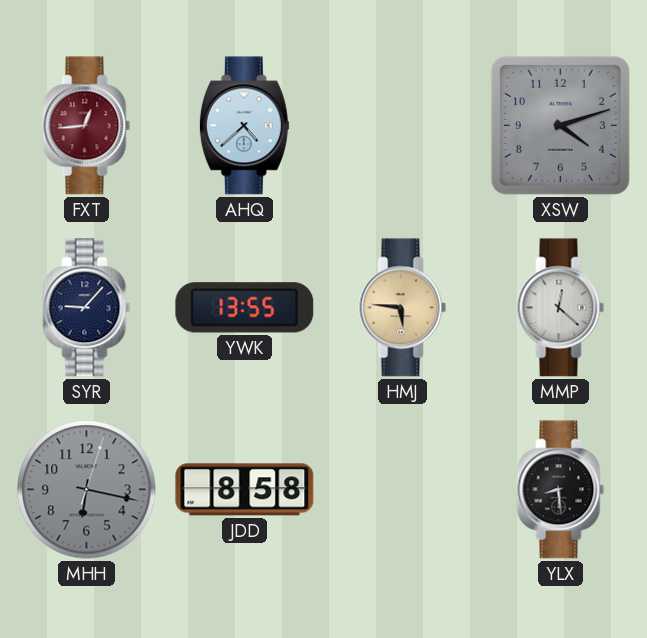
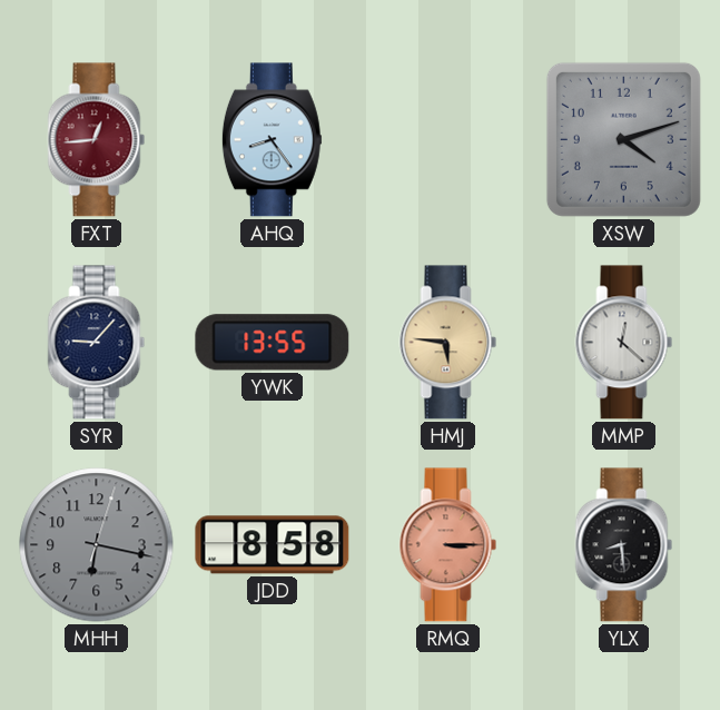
AHQ: 4:38 -> 8:24 (272, 140)
RMQ: none -> 3:15 (448, 545)
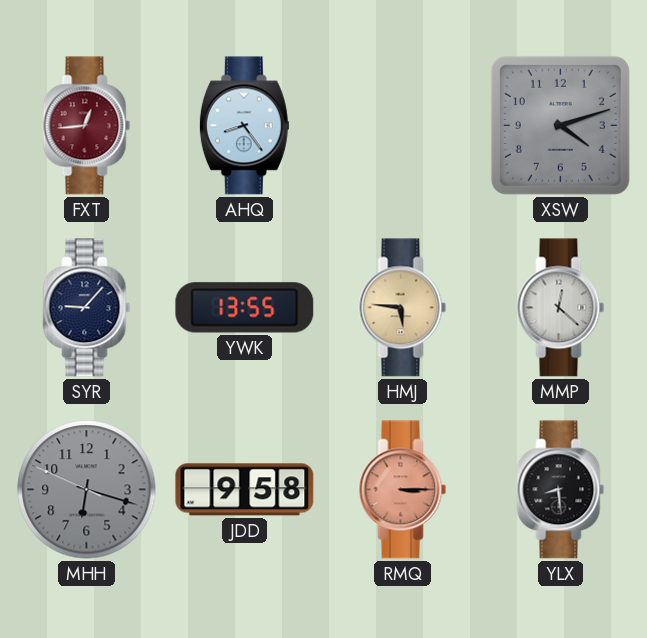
MHH: 6:17:03 -> 6:17:49 (87, 490)
JDD: 8:58 -> 9:58 (245, 490)
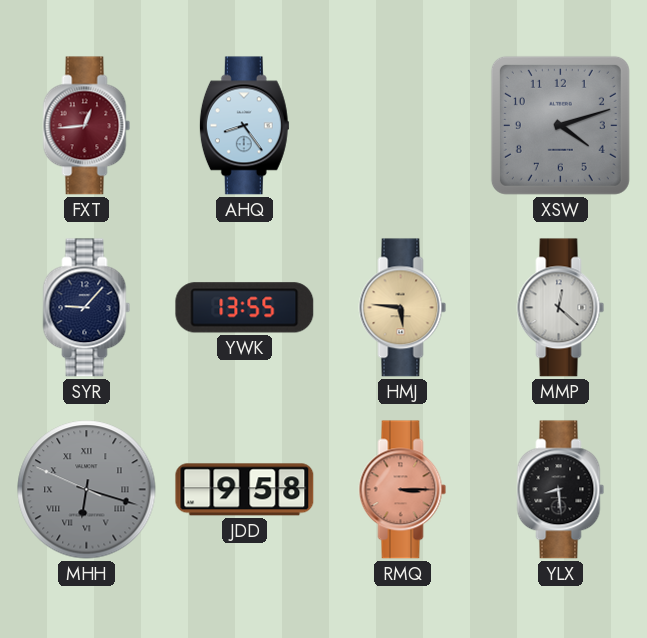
MHH numerals: Arabic -> Roman (87, 490)
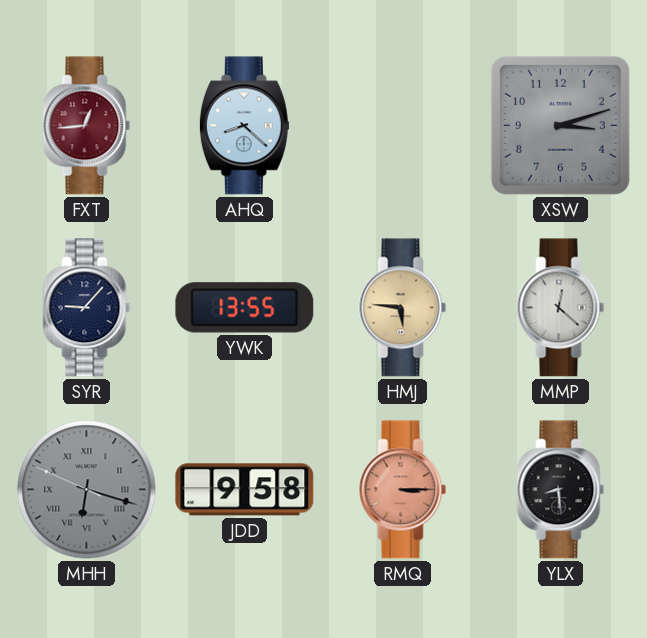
AHQ: 8:24 -> 8:22 (244, 126)
XSW: 4:12 -> 3:12 (560, 125)
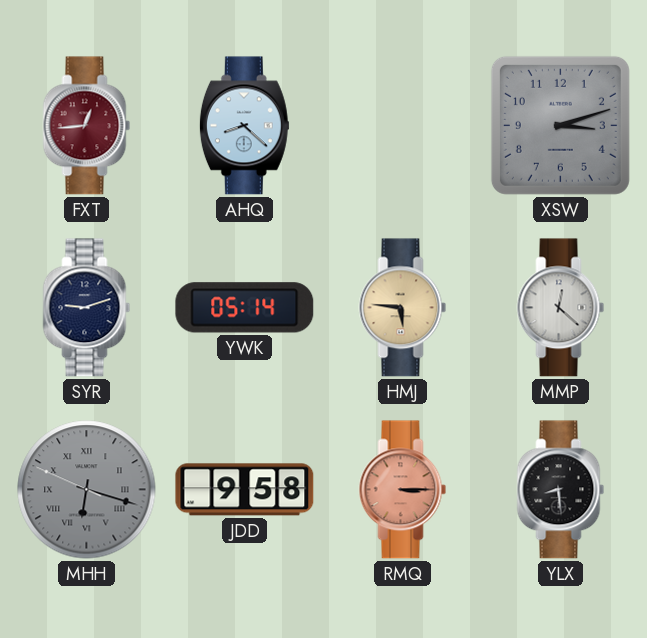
SYR: 9:07 -> 9:12 (87, 308)
YWK: 13:55 -> 05:14 (245, 308)
